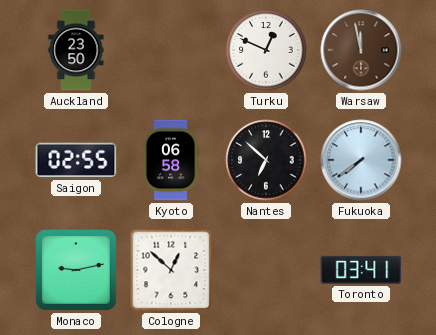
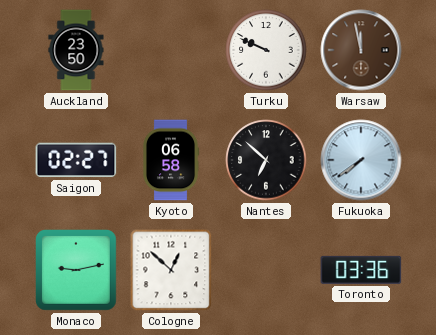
Turku: 12:49 -> 9:49 (266, 50)
Saigon: 02:55 -> 02:27 (76, 160)
Toronto: 03:41 -> 03:36 (361, 270)
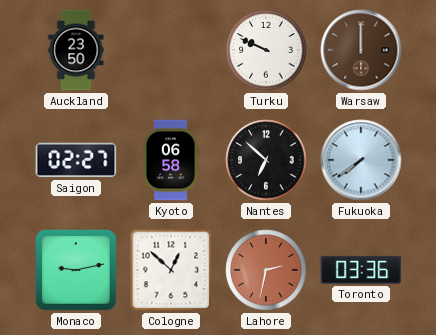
Warsaw: 11:58 -> 12:00 (361, 50)
Lahore: none -> 2:32 (266, 270)
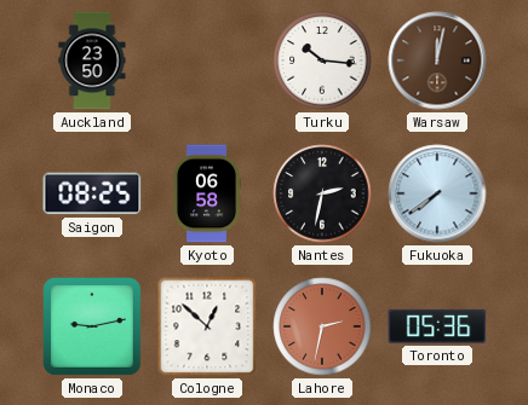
Turku: 9:49 -> 10:16 (322, 60)
Warsaw: 12:00 -> 12:02 (437, 60)
Saigon: 02:27 -> 08:25 (92, 193)
Nantes: 6:52 -> 2:32 (322, 193)
Toronto: 03:36 -> 05:36 (437, 326)
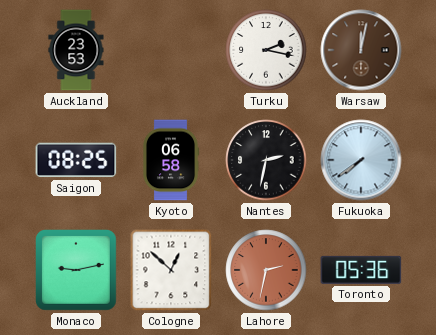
Auckland: 23:50 -> 23:53 (76, 50)
Turku: 10:16 -> 2:17 (266, 50)
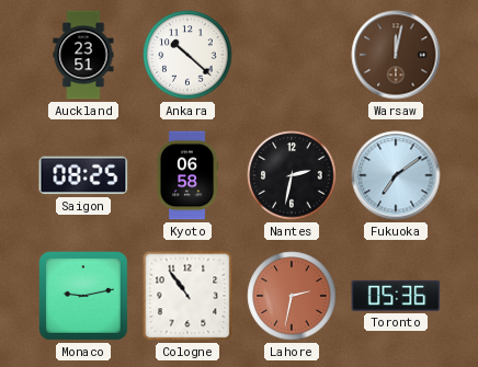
Auckland: 23:53 -> 23:51 (83, 55)
Ankara: none -> 10:22 (187, 55)
Turku: 2:17 -> none (266, 50)
Fukuoka: 7:39 -> 7:09 (396, 175)
Cologne: 12:52 -> 10:54 (187, 296)
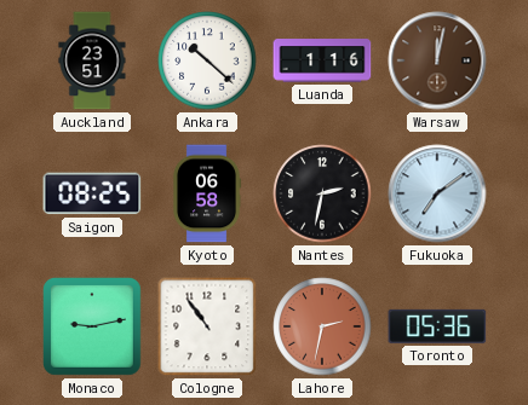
Luanda: none -> 1:16 (322, 60)
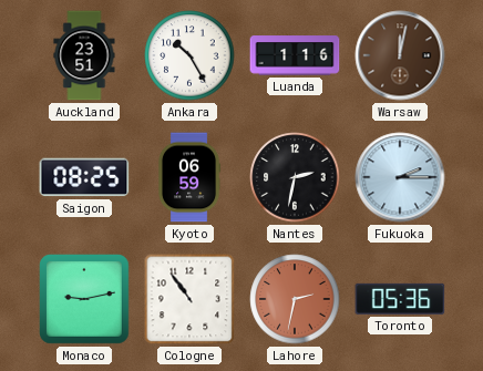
Ankara: 10:22 -> 10:25 (189, 55)
Kyoto: 06:58 -> 06:59 (189, 177)
Fukuoka: 7:09 -> 2:15 (400, 177)
